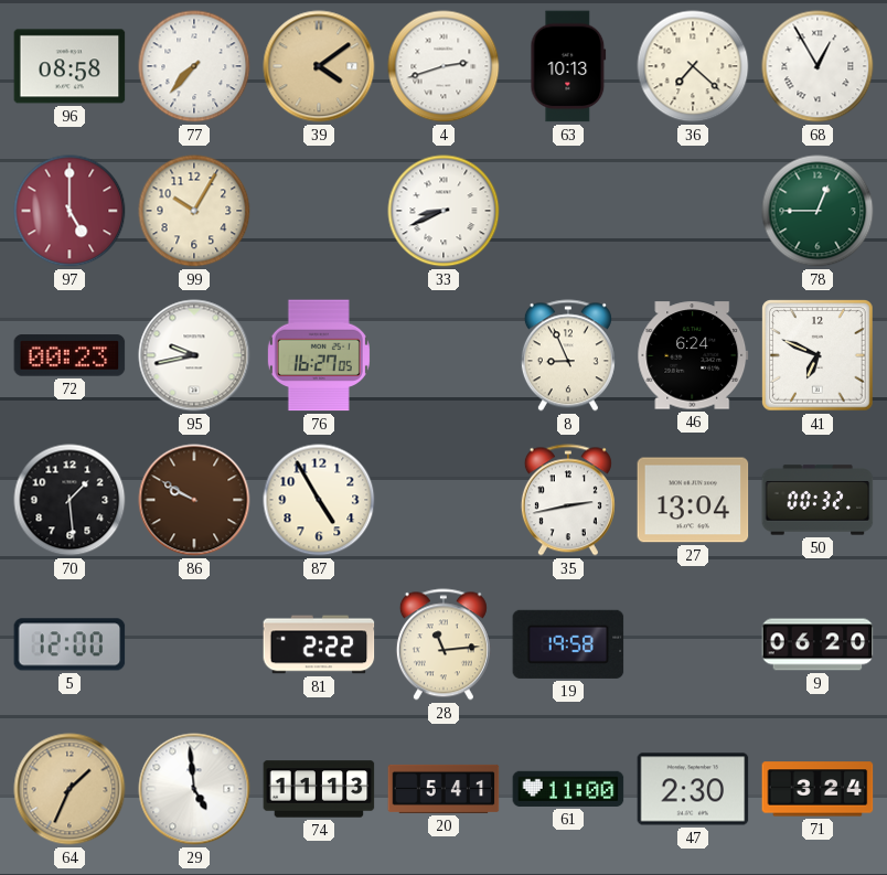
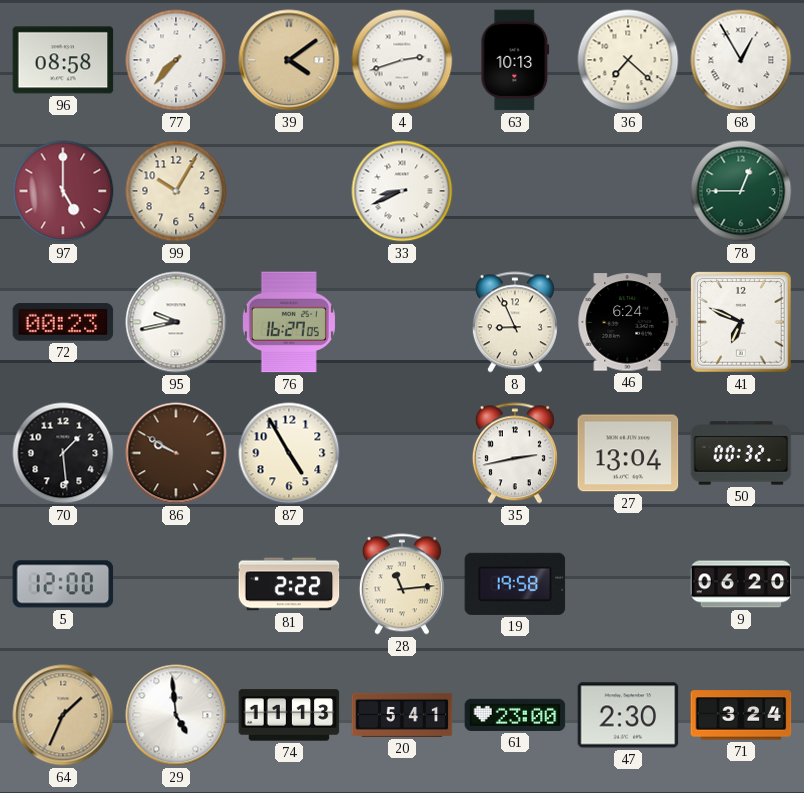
61: 11:00 -> 23:00 (515, 715)
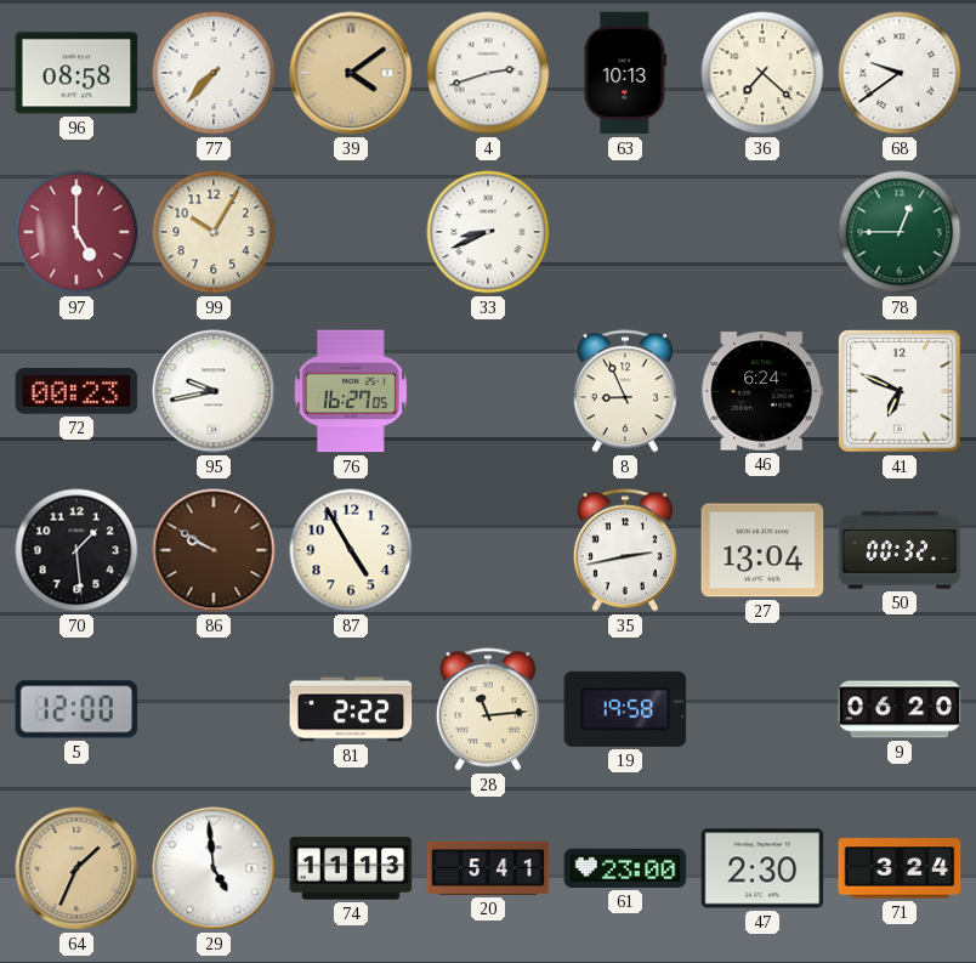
68: 12:55 -> 9:39 (900, 73)
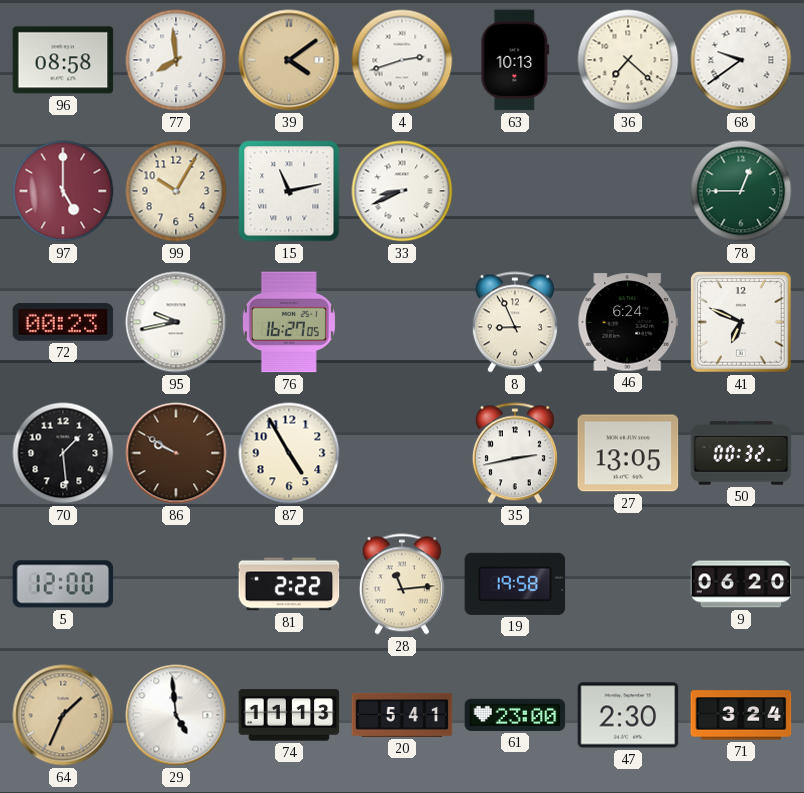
77: 7:37 -> 7:59 (176, 60)
15: none -> 11:13 (289, 191)
27: 13:04 -> 13:05 (628, 453)
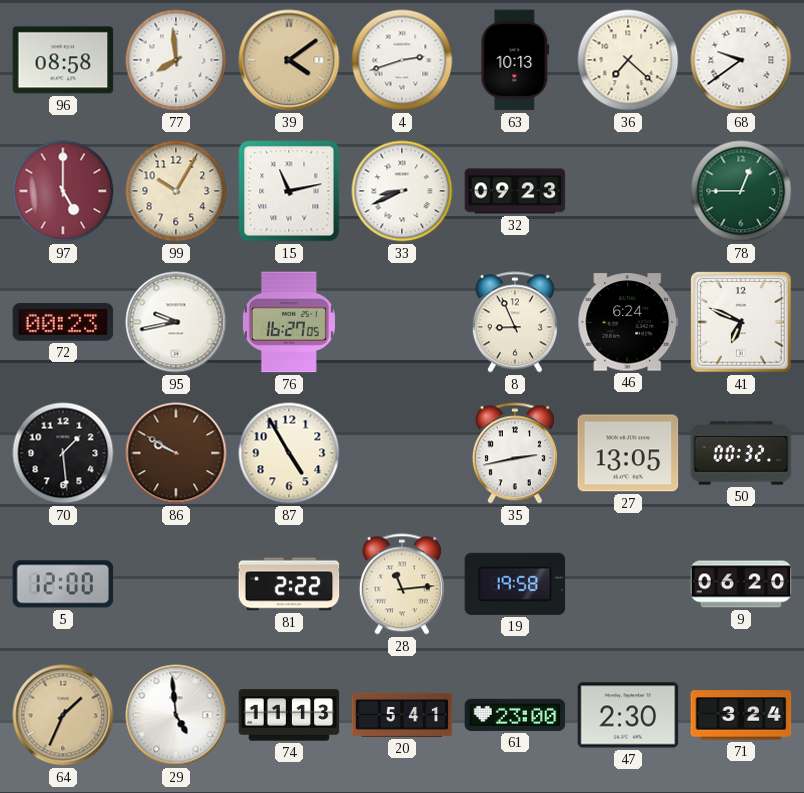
32: none -> 09:23 (515, 191)
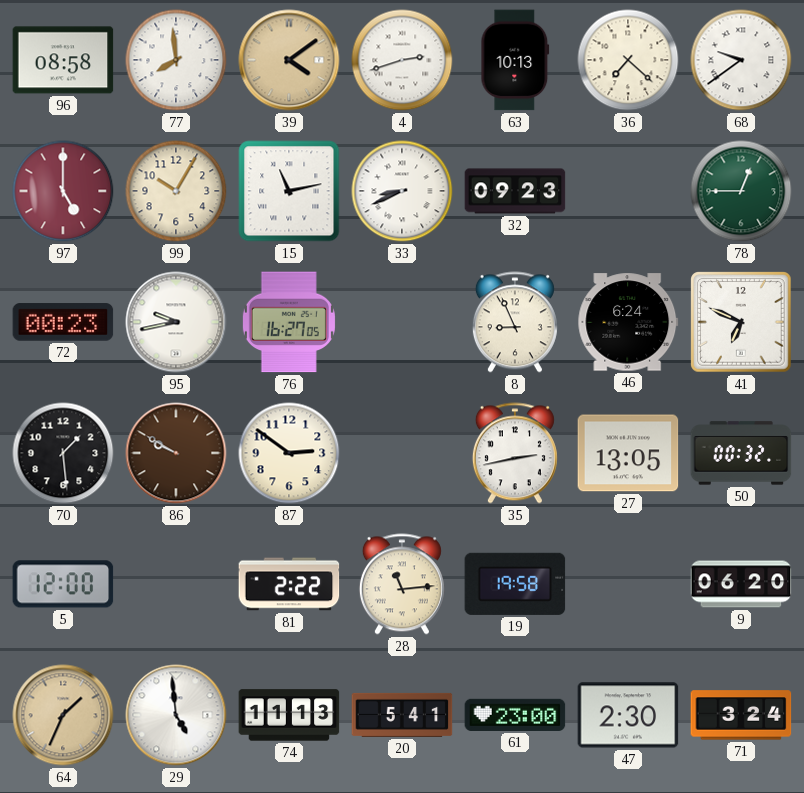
87: 4:55 -> 2:51 (289, 453)
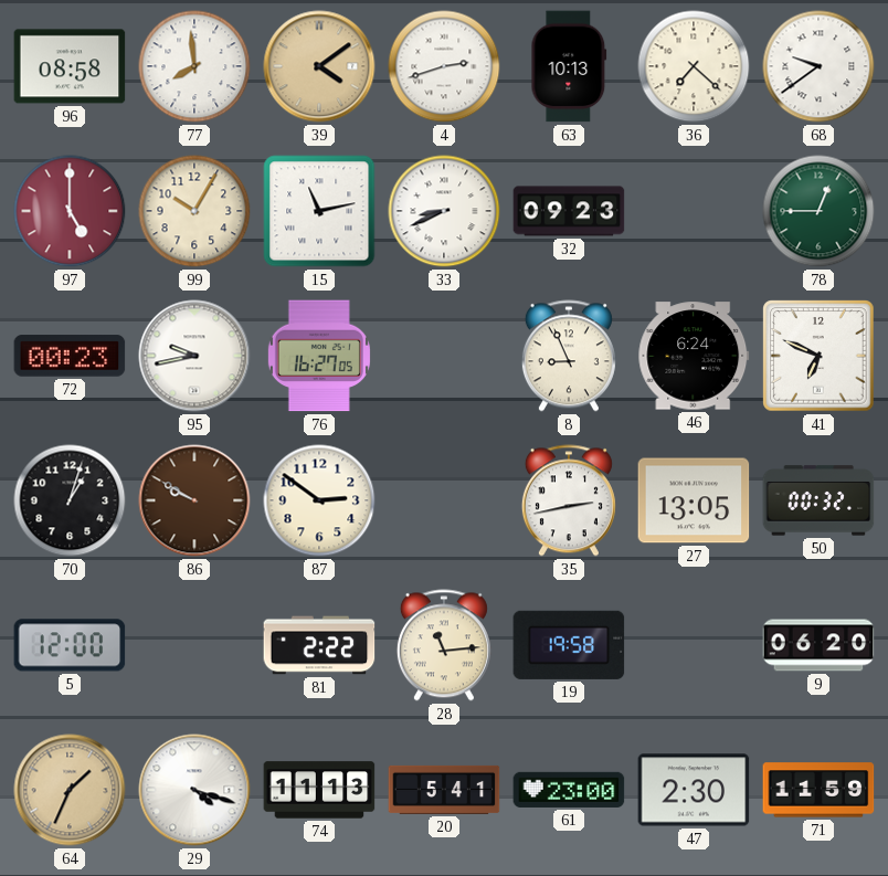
70: 1:29 -> 1:03 (70, 500)
29: 4:59 -> 4:18 (194, 790)
71: 3:24 -> 11:59 (818, 790)
